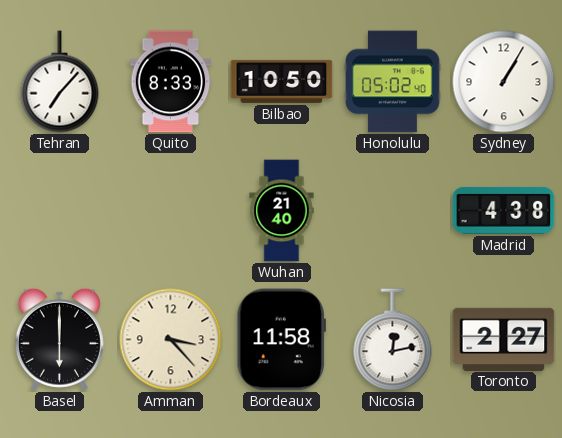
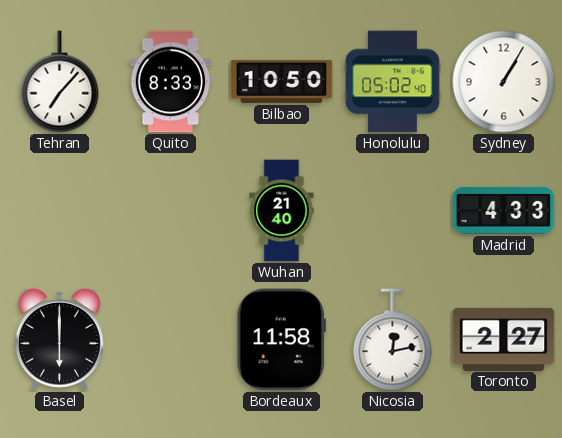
Madrid: 4:38 -> 4:33 (504, 210)
Amman: 3:23 -> none (171, 340)
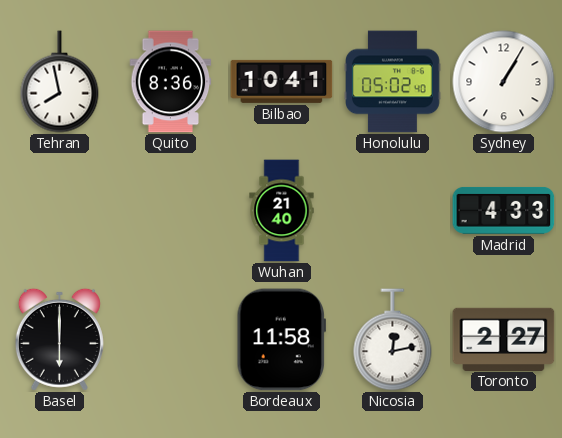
Tehran: 7:07 -> 7:58 (60, 82)
Quito: 8:33 -> 8:36 (171, 82)
Bilbao: 10:50 -> 10:41 (282, 81)
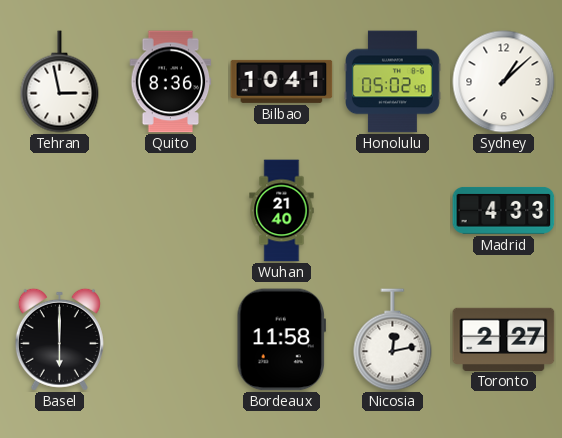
Tehran: 7:58 -> 2:58 (60, 82)
Sydney: 1:05 -> 1:08 (504, 82)
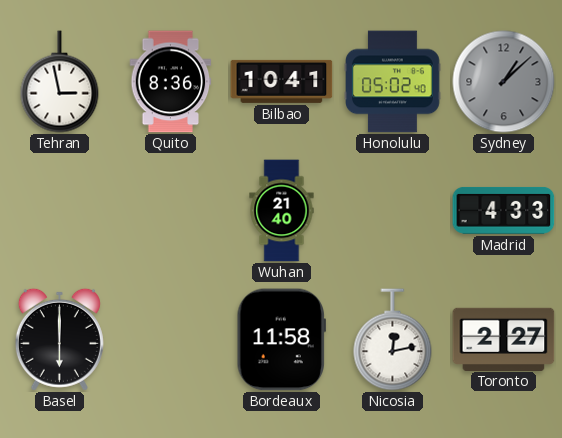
Sydney dial: white -> grey (504, 82)
